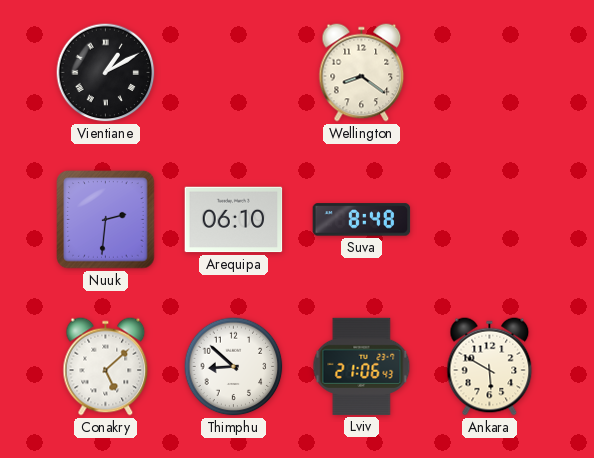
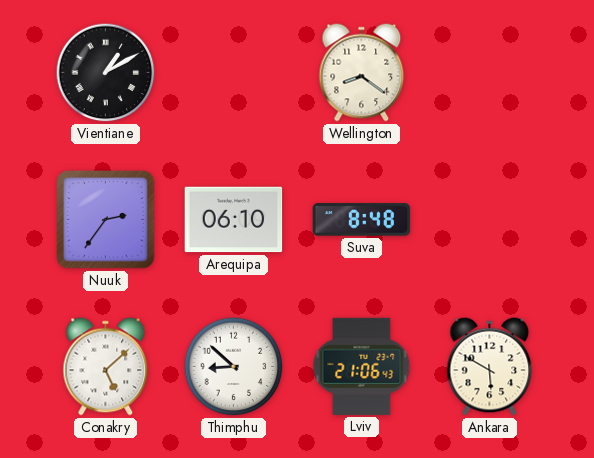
Nuuk: 2:31 -> 2:36 (106, 220)
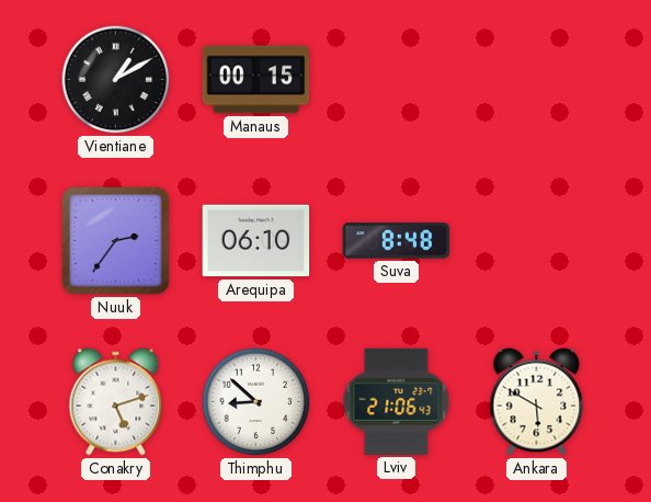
Manaus: none -> 00:15 (256, 80)
Wellington: 8:21 -> none (362, 73)
Conakry: 5:08 -> 5:12 (116, 402)
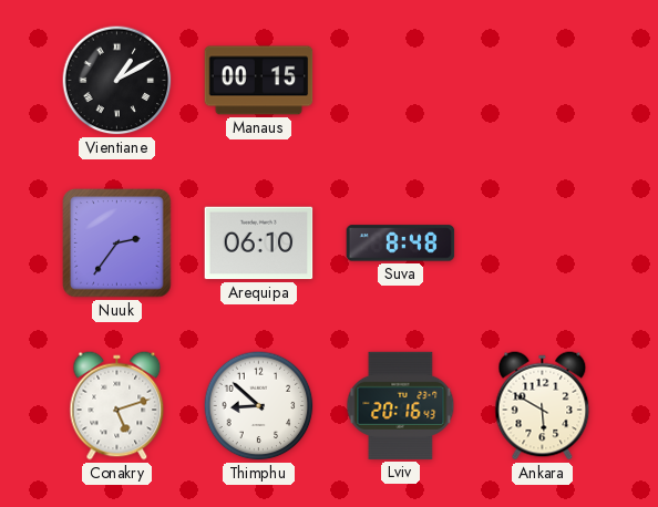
Lviv: 21:06 -> 20:16 (401, 405)
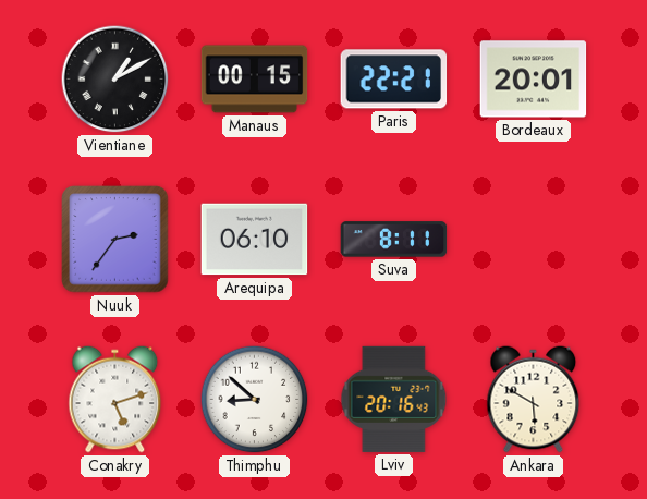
Paris: none -> 22:21 (394, 80)
Bordeaux: none -> 20:01 (534, 80)
Suva: 8:48 -> 8:11 (394, 240)
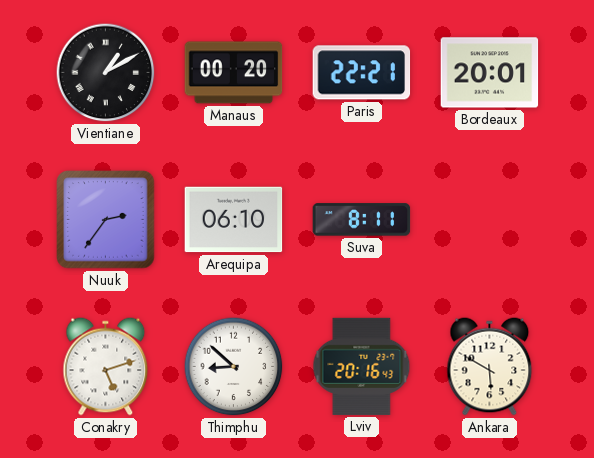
Manaus: 00:15 -> 00:20 (234, 73)
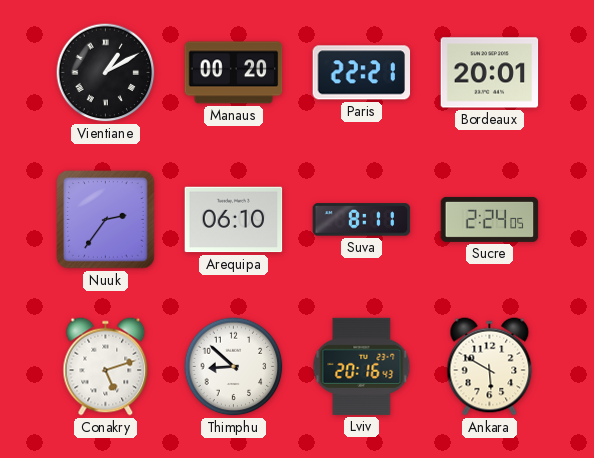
Sucre: none -> 2:24 (490, 219)
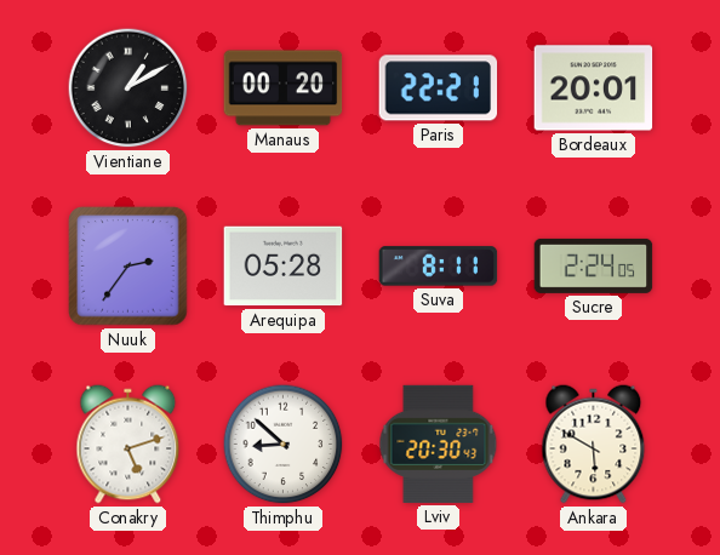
Arequipa: 06:10 -> 05:28 (284, 267)
Lviv: 20:16 -> 20:30 (439, 444)
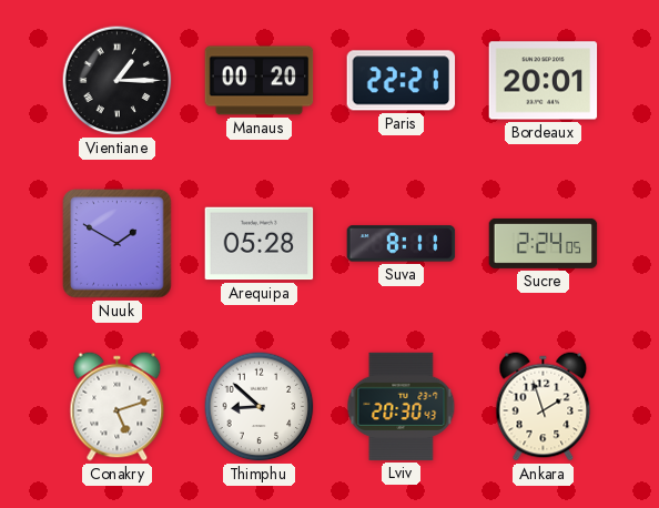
Vientiane: 1:10 -> 1:15 (118, 81)
Nuuk: 2:36 -> 1:50 (118, 244)
Ankara: 5:50 -> 1:57 (544, 407)
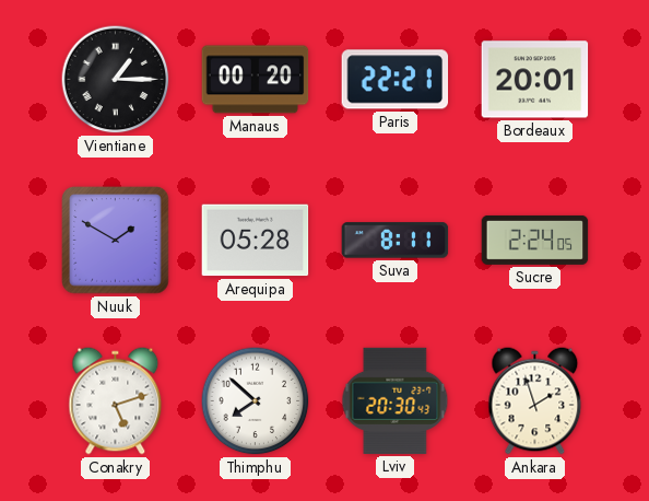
Thimphu: 8:52 -> 7:52 (256, 401)
